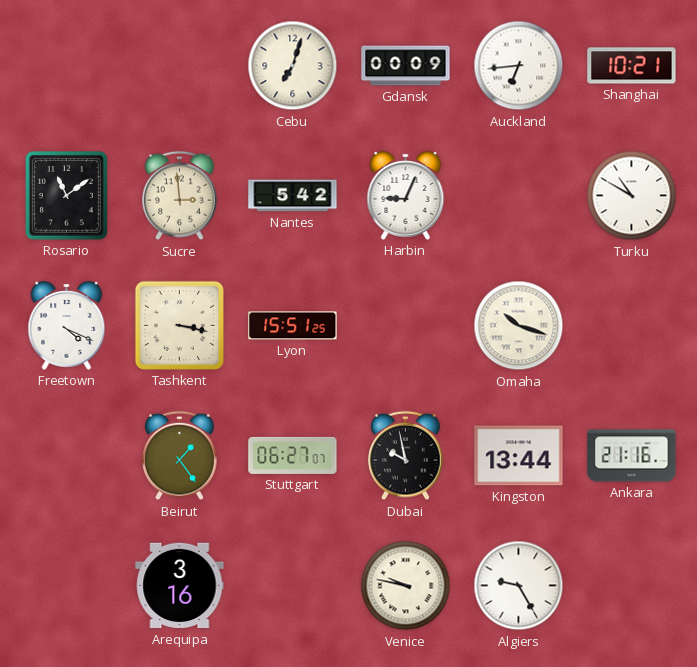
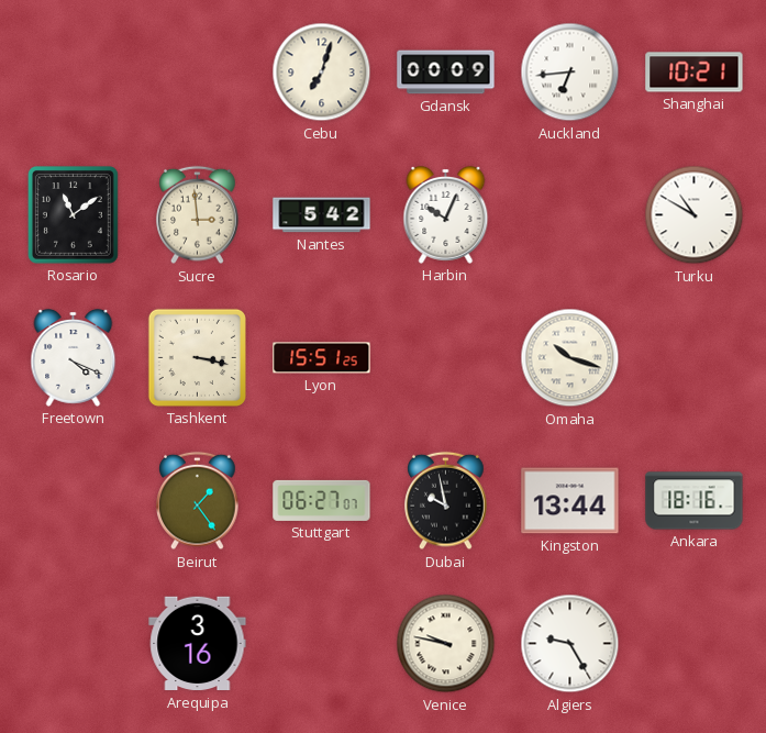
Harbin: 9:04 -> 10:04 (446, 214)
Ankara: 21:16 -> 18:16 (695, 501)
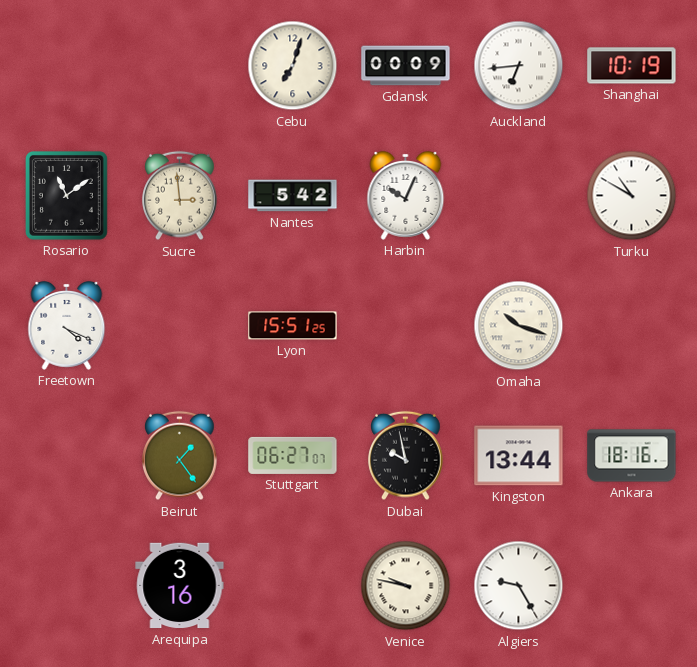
Shanghai: 10:21 -> 10:19 (632, 66)
Tashkent: 3:17 -> none (197, 357)
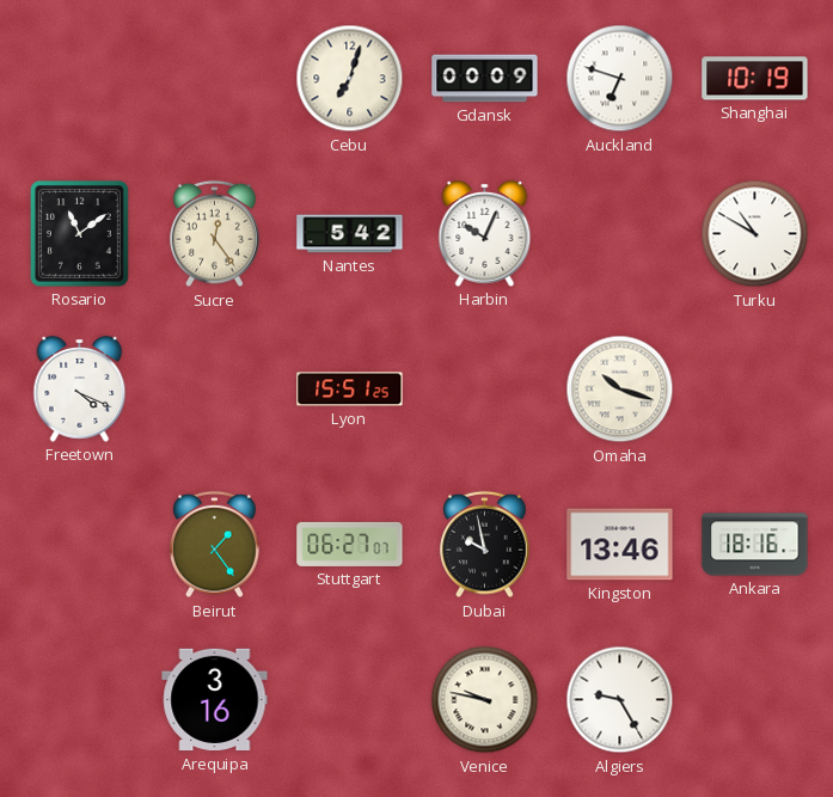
Auckland: 6:44 -> 6:48 (620, 79)
Sucre: 2:59 -> 12:24 (215, 234)
Kingston: 13:44 -> 13:46 (620, 545)
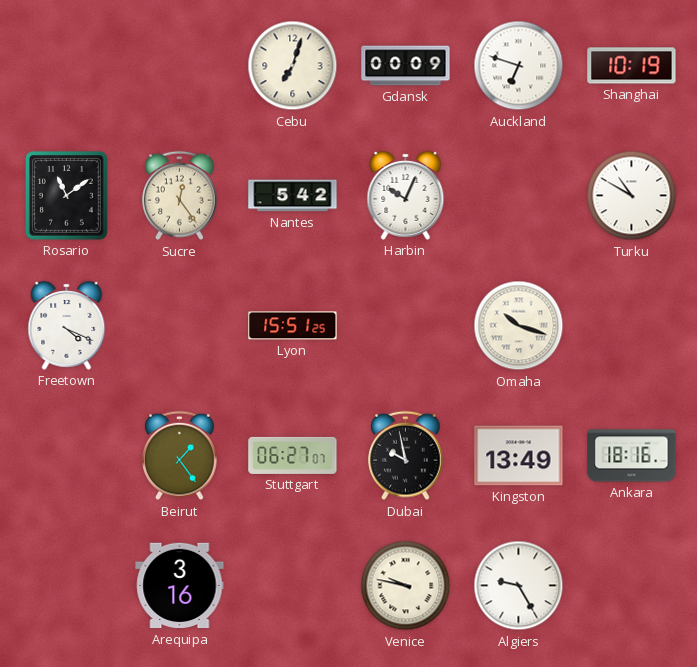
Kingston: 13:46 -> 13:49 (519, 456)
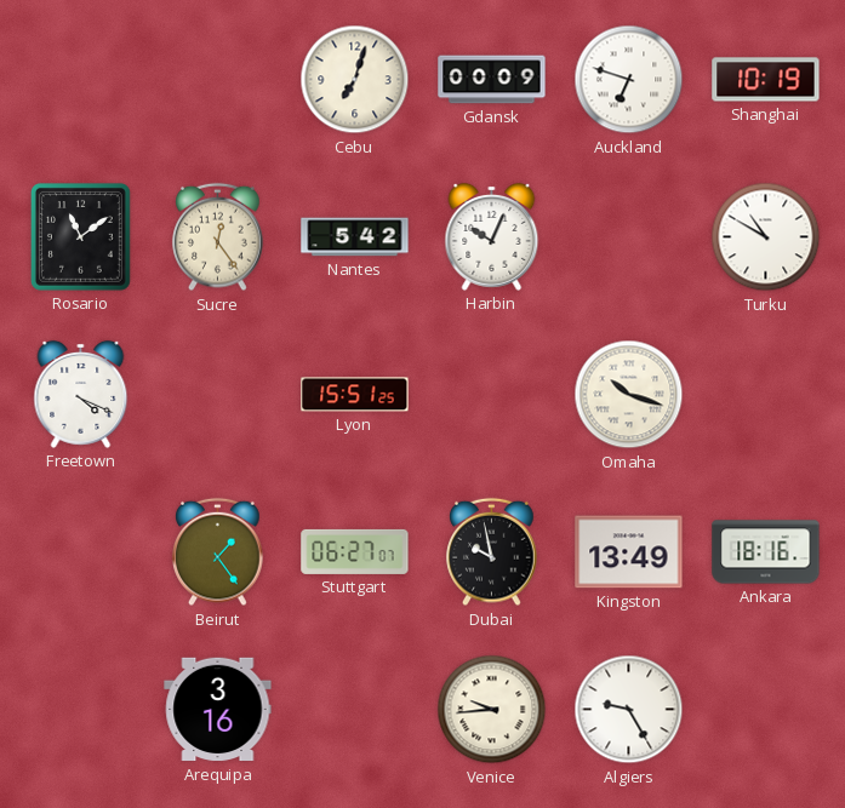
Venice: 9:47 -> 9:44 (492, 710)
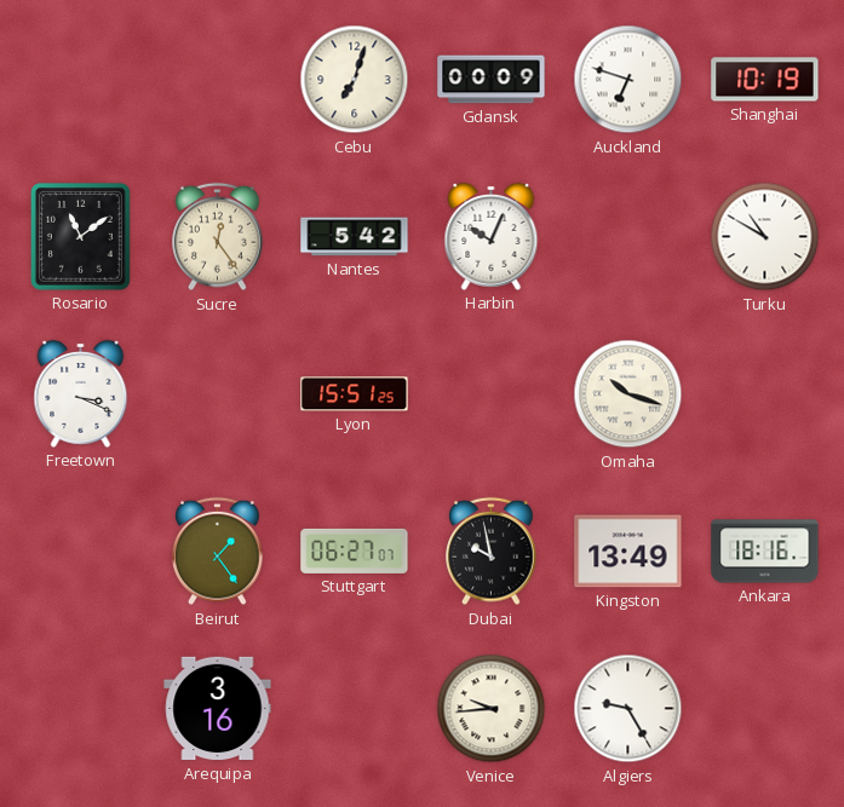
Freetown: 4:19 -> 3:19 (81, 393)
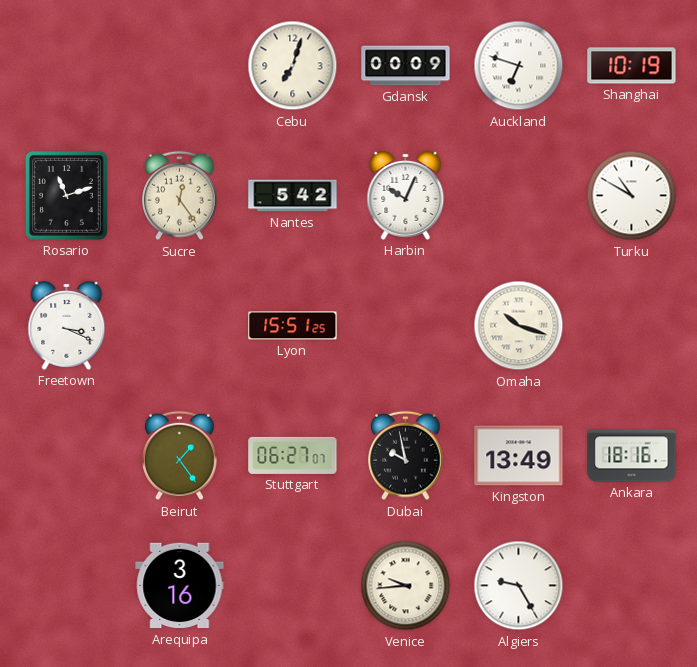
Rosario: 11:09 -> 11:12 (66, 196)
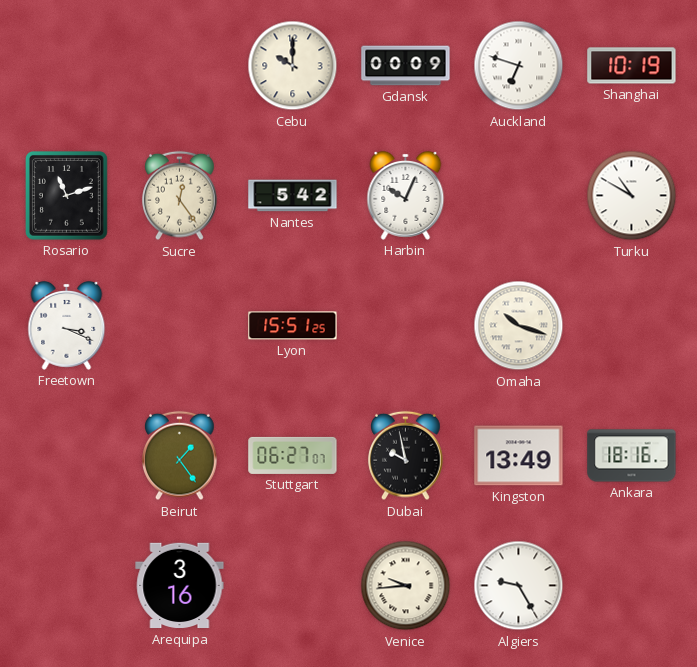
Cebu: 7:03 -> 10:00 (293, 66)
